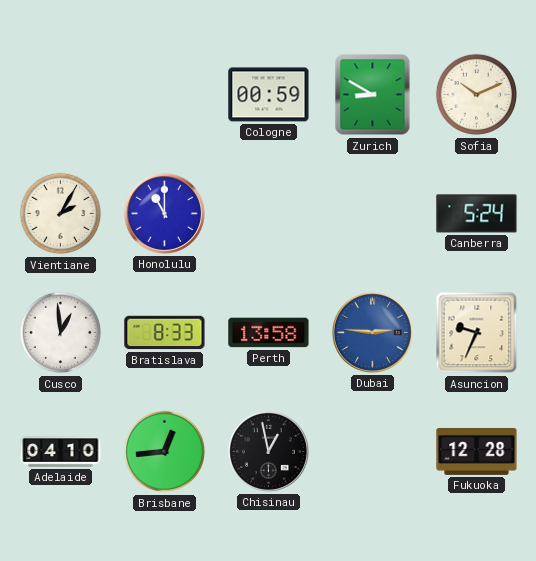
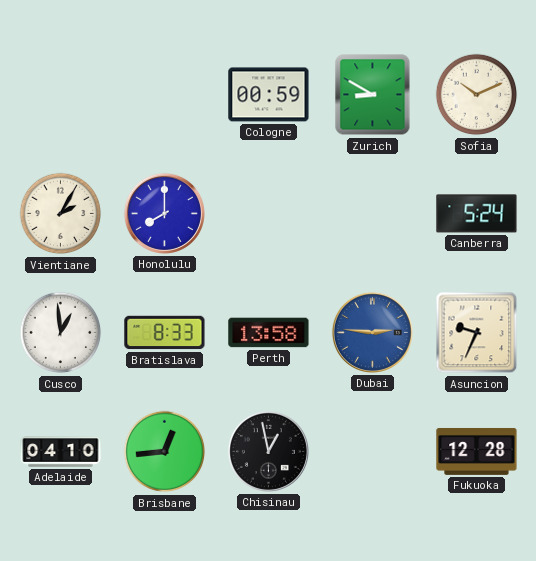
Honolulu: 11:00 -> 8:00 (164, 213)
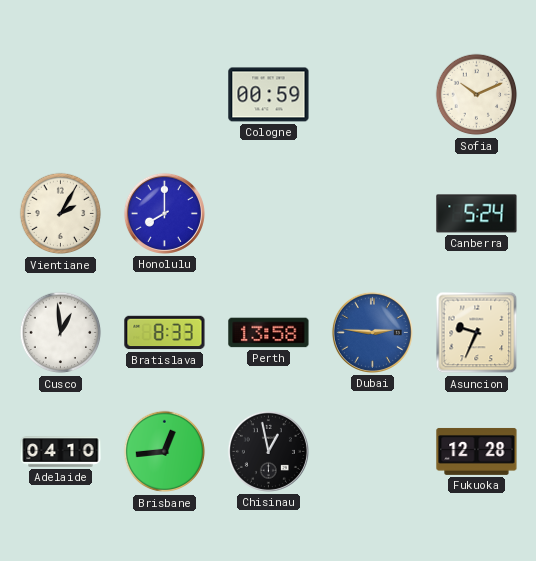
Zurich: 8:50 -> none (373, 95)
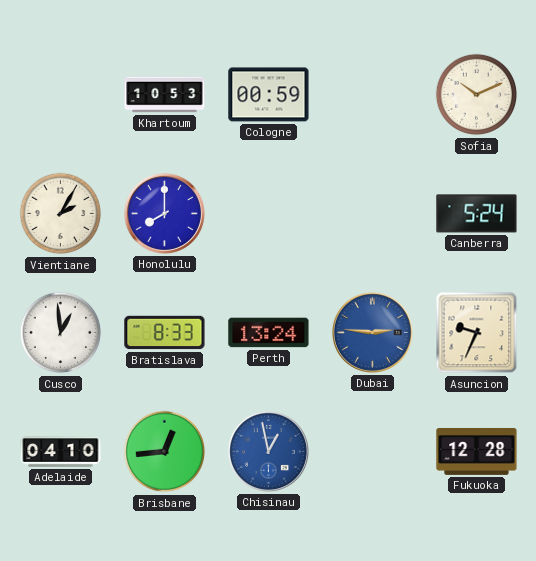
Khartoum: none -> 10:53 (165, 95)
Perth: 13:58 -> 13:24 (269, 333)
Chisinau dial: black -> blue (268, 451)
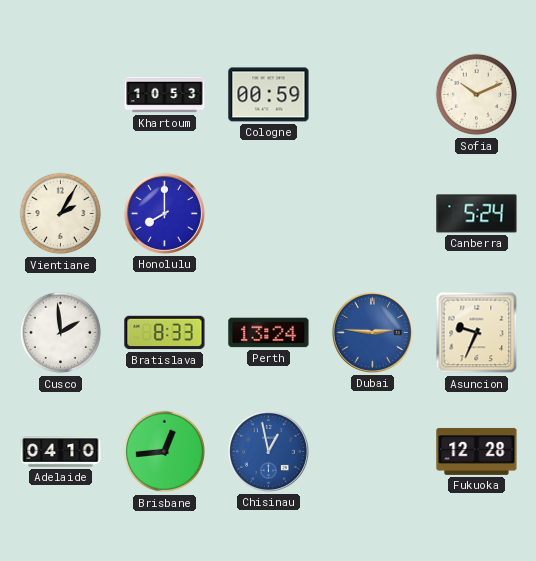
Cusco: 12:59 -> 1:59 (61, 333)
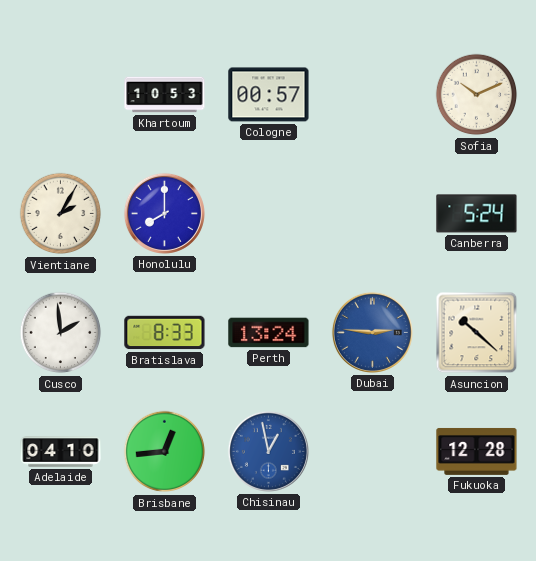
Cologne: 00:59 -> 00:57 (269, 95)
Asuncion: 9:34 -> 10:22 (477, 333)
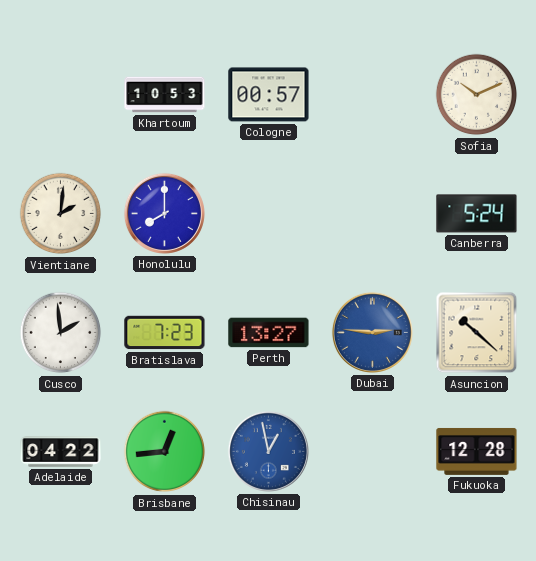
Vientiane: 2:05 -> 2:01 (61, 214)
Bratislava: 8:33 -> 7:23 (165, 333)
Perth: 13:24 -> 13:27 (269, 333)
Adelaide: 04:10 -> 04:22 (61, 452)
